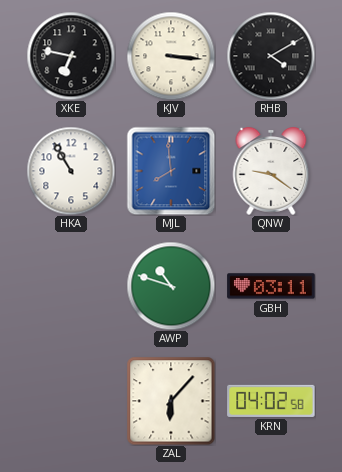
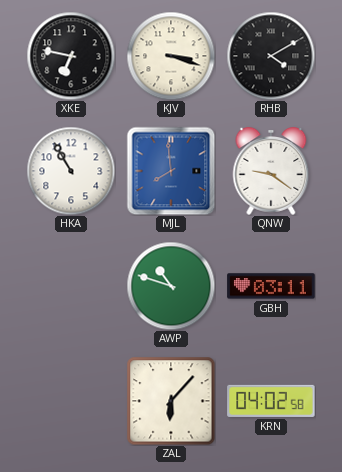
KJV: 3:16 -> 3:18 (171, 56)
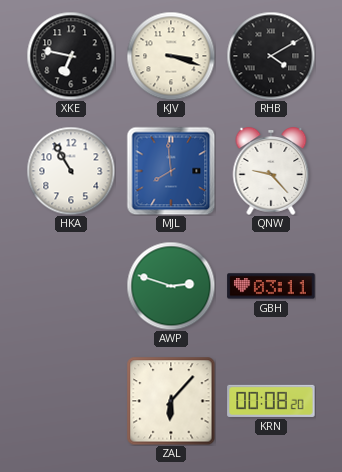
QNW: 9:21 -> 9:23 (271, 172)
AWP: 10:48 -> 2:48 (171, 286)
KRN: 04:02 -> 00:08 (271, 401)
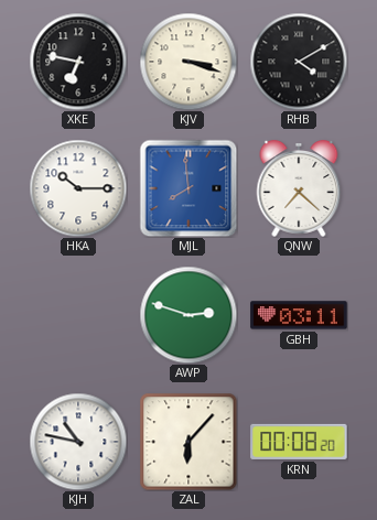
HKA: 10:55 -> 10:15 (78, 188)
QNW: 9:23 -> 7:22 (299, 189)
KJH: none -> 10:47 (78, 442)
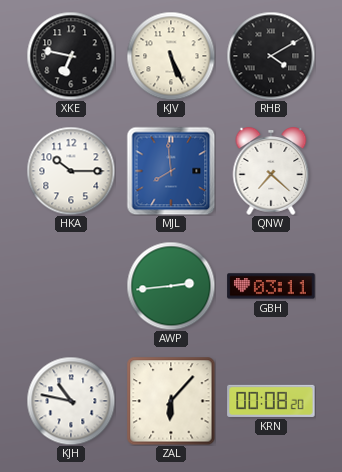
KJV: 3:18 -> 5:26 (171, 56)
AWP: 2:48 -> 2:44 (171, 286)
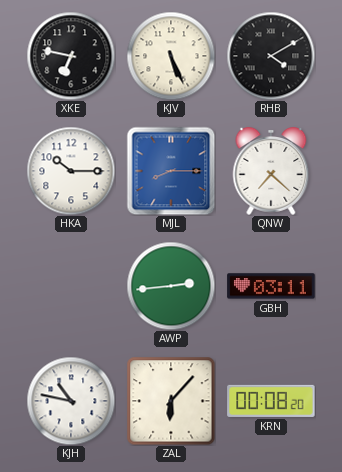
MJL: 7:59 -> 8:15 (171, 171)
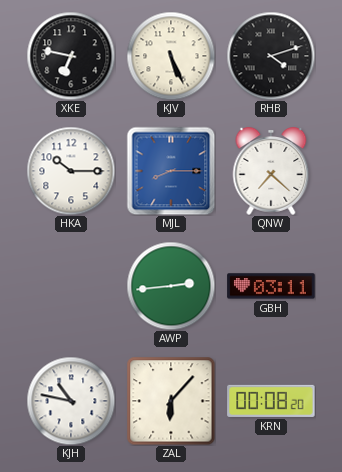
RHB: 4:10 -> 4:12 (271, 56)
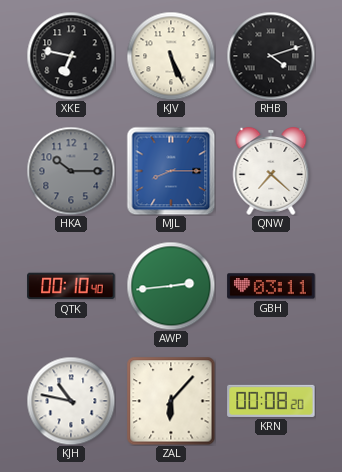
HKA dial: white -> grey (71, 171)
QTK: none -> 00:10 (71, 286)
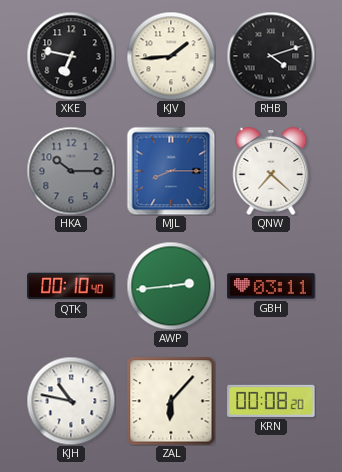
KJV: 5:26 -> 1:44 (171, 56)
